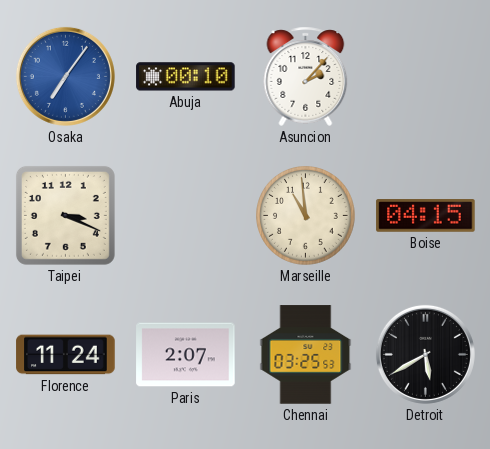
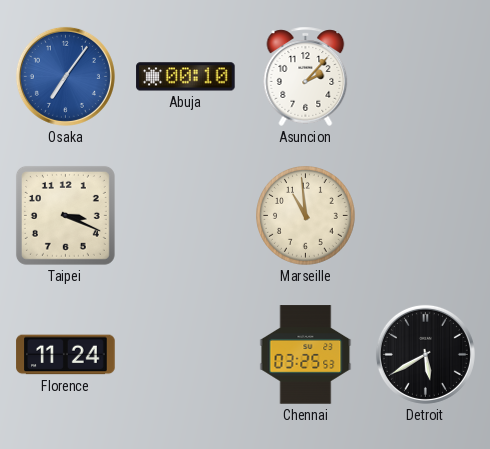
Boise: 04:15 -> none (426, 216)
Paris: 2:07 -> none (186, 355)
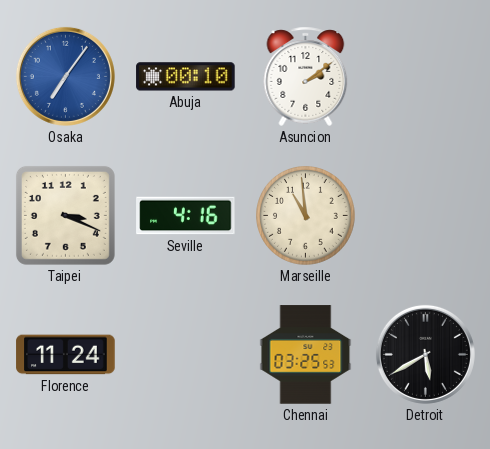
Asuncion: 2:07 -> 2:09 (306, 76)
Seville: none -> 4:16 (186, 216)
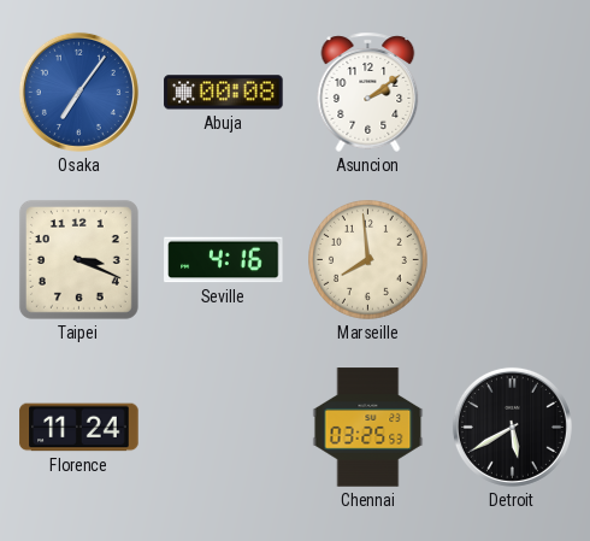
Abuja: 00:10 -> 00:08 (224, 93)
Marseille: 10:59 -> 7:59 (368, 260)
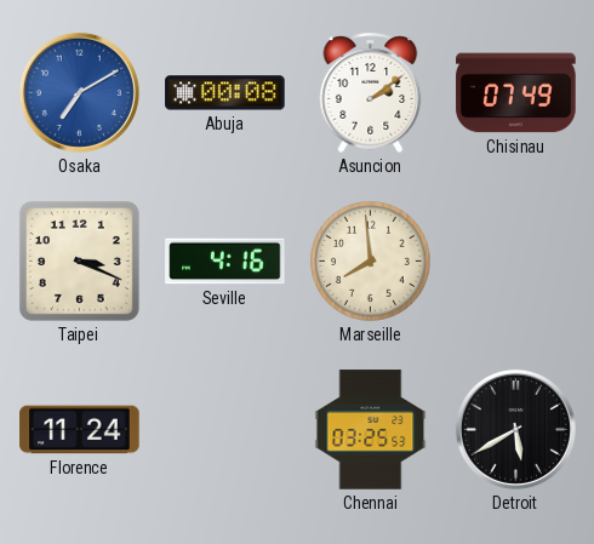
Osaka: 7:06 -> 7:10 (79, 92)
Chisinau: none -> 07:49 (516, 93)
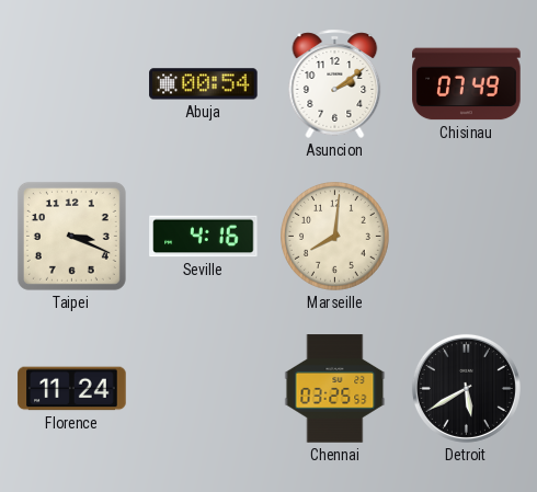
Osaka: 7:10 -> none (79, 92)
Abuja: 00:08 -> 00:54 (204, 84)
Marseille: 7:59 -> 8:01 (335, 237)
